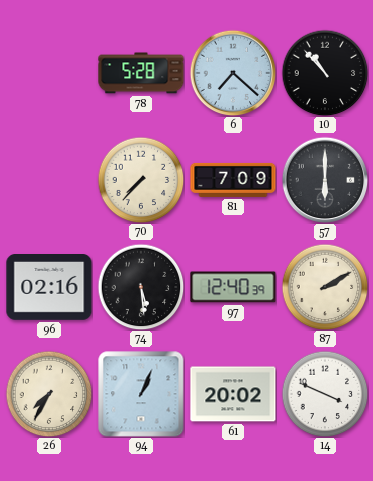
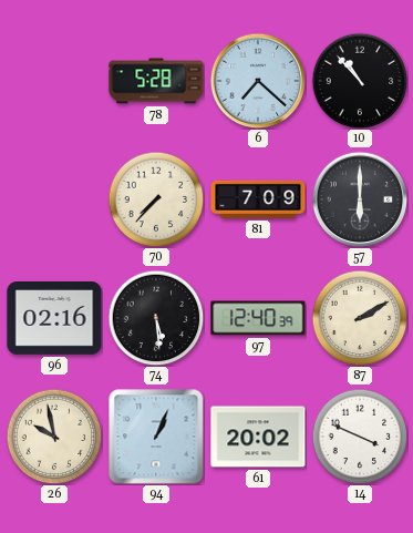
26: 7:35 -> 9:58 (54, 437)
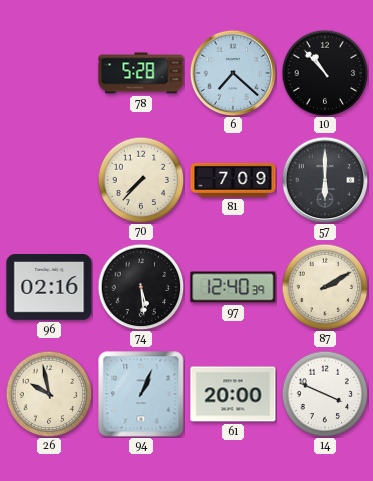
61: 20:02 -> 20:00 (233, 394)
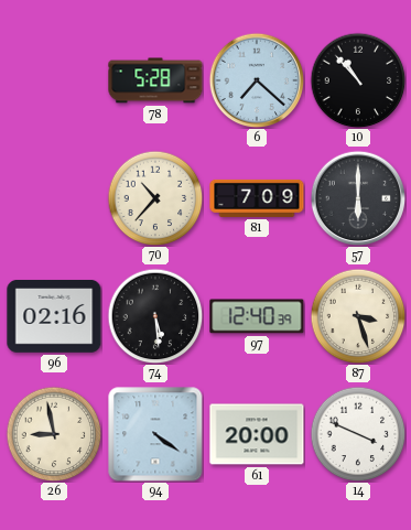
70: 7:37 -> 10:37 (155, 198)
87: 2:10 -> 3:27 (358, 316)
26: 9:58 -> 8:58 (54, 434)
94: 1:04 -> 4:21 (155, 434)
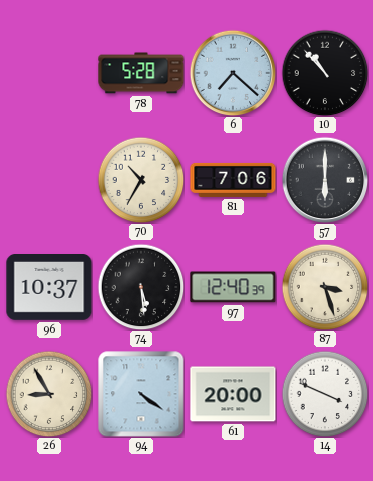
70: 10:37 -> 10:35 (141, 180)
81: 7:09 -> 7:06 (233, 180)
96: 02:16 -> 10:37 (49, 288)
26: 8:58 -> 8:55 (49, 394)
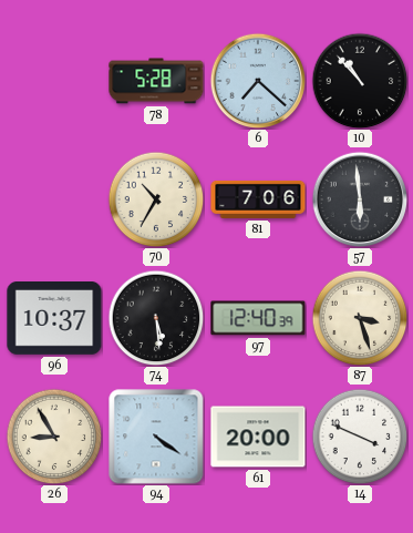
57: 6:00 -> 5:59 (360, 199)
